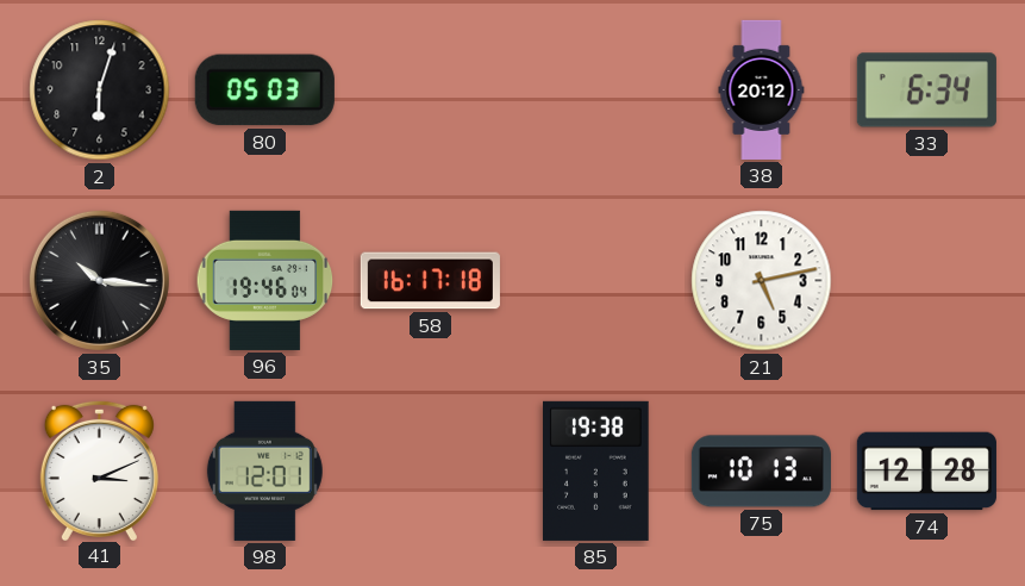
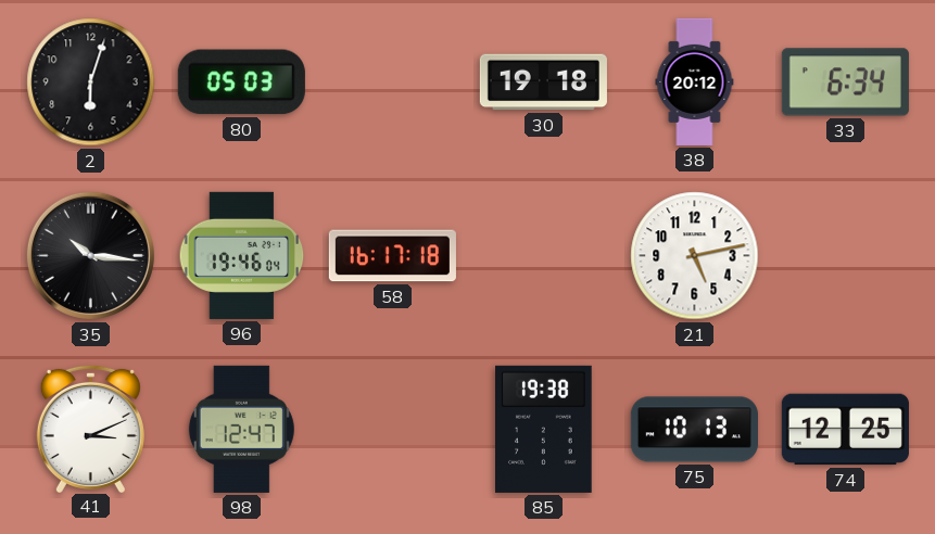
30: none -> 19:18 (543, 82)
98: 12:01 -> 12:47 (241, 429)
74: 12:28 -> 12:25 (845, 430)
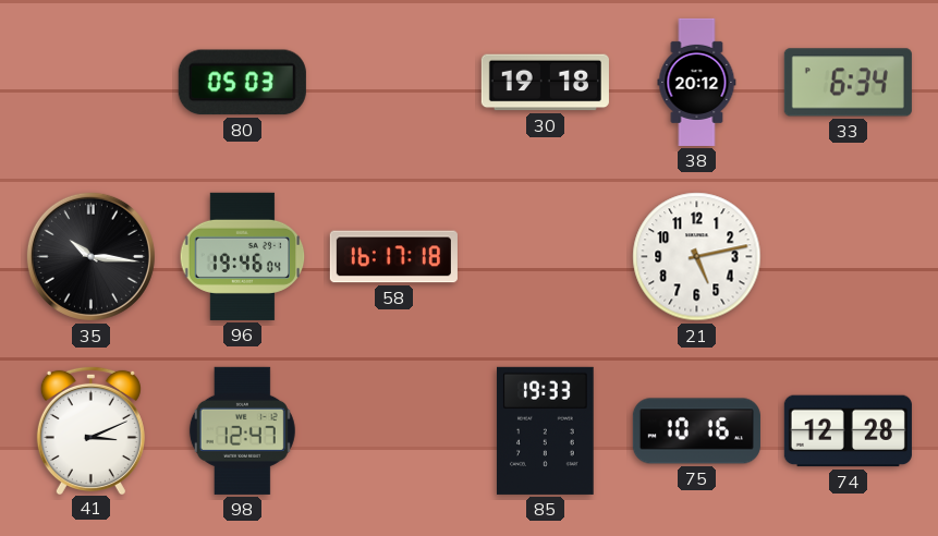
2: 6:03 -> none (91, 82)
85: 19:38 -> 19:33 (546, 430)
75: 10:13 -> 10:16 (696, 431)
74: 12:25 -> 12:28 (848, 431)
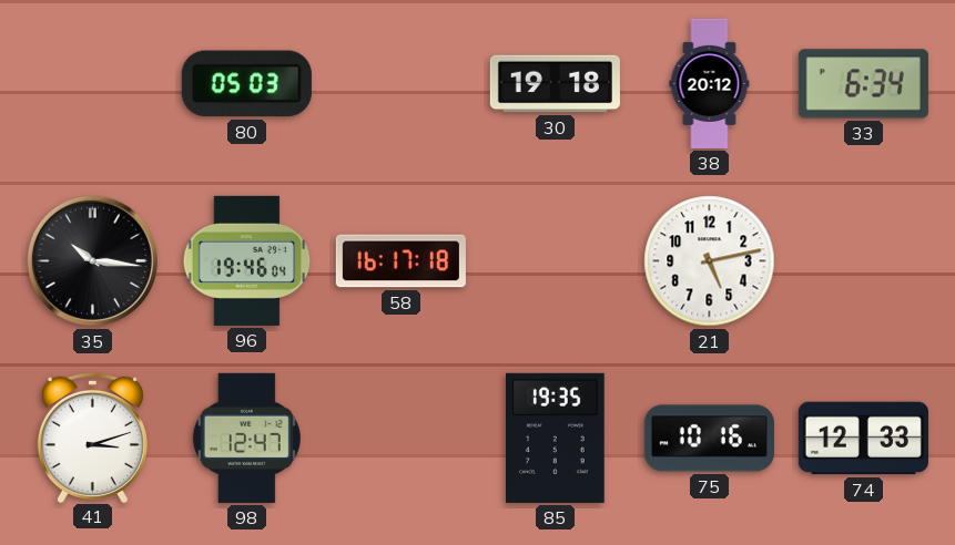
41: 3:11 -> 3:12 (92, 436)
85: 19:33 -> 19:35 (556, 438)
74: 12:28 -> 12:33 (863, 439)
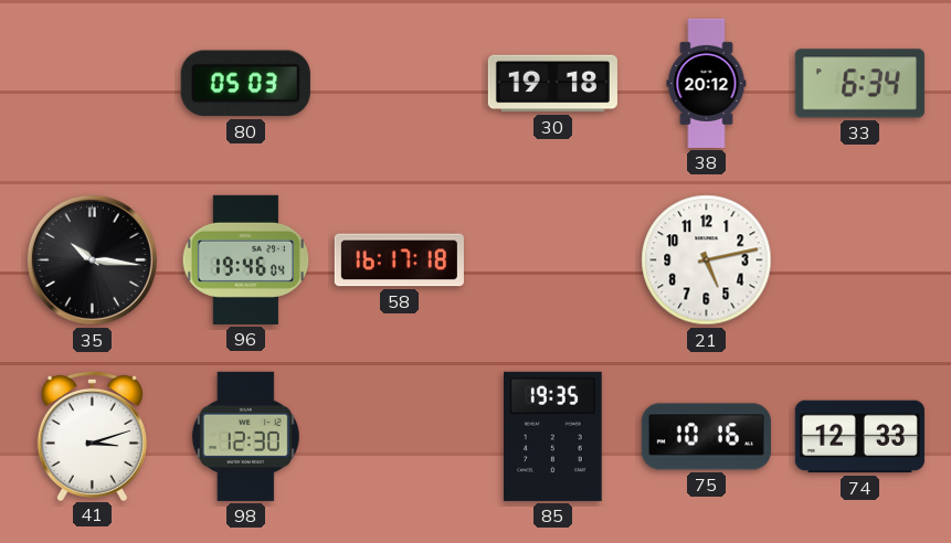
98: 12:47 -> 12:30 (245, 436)
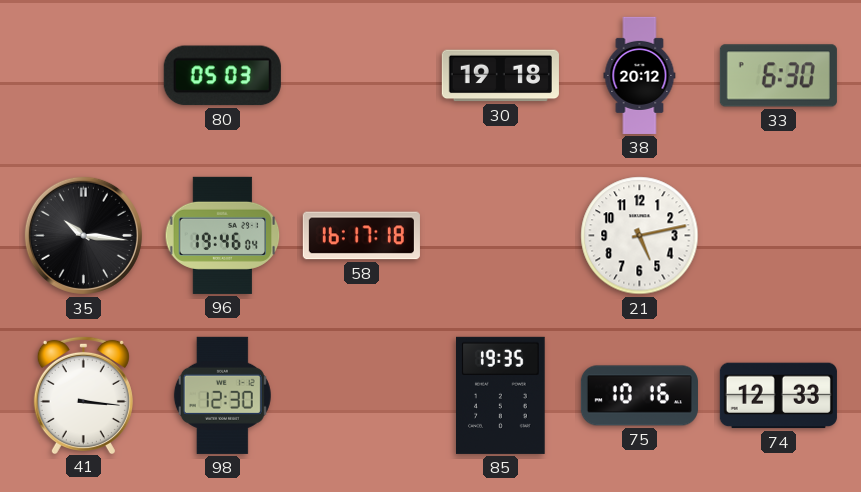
33: 6:34 -> 6:30 (778, 76)
41: 3:12 -> 3:16 (83, 394)
